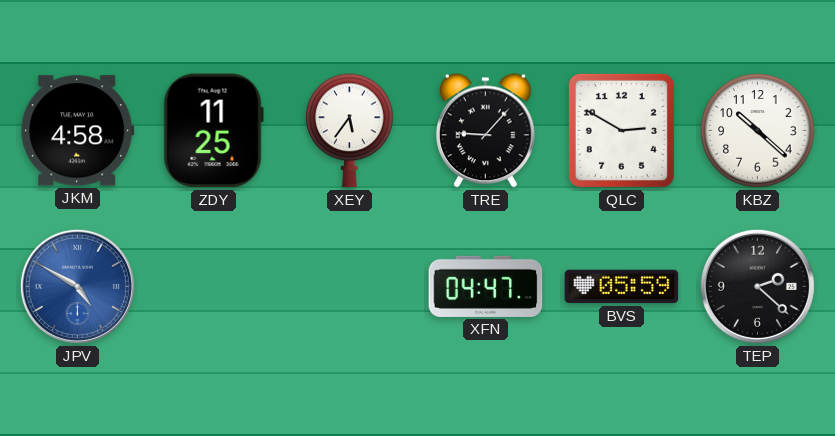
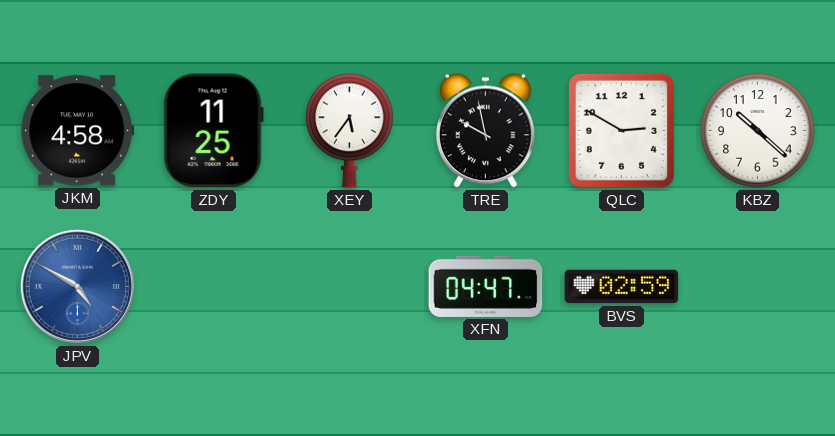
TRE: 9:07 -> 9:58 (486, 131)
BVS: 05:59 -> 02:59 (622, 287)
TEP: 2:22 -> none (757, 286)
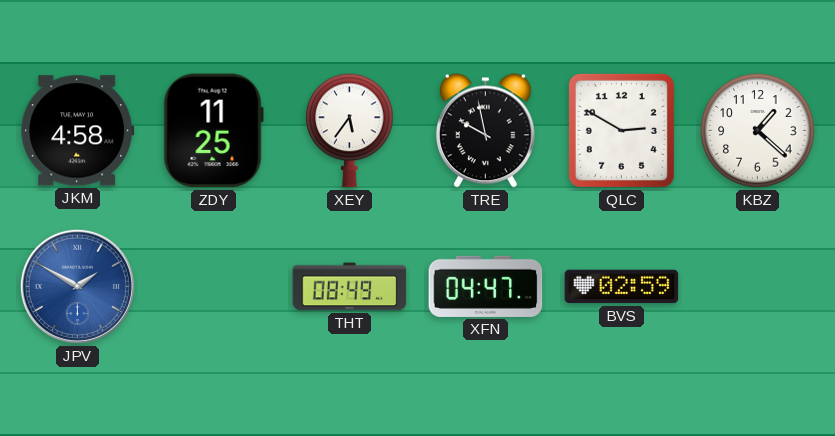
KBZ: 10:22 -> 1:22 (758, 131)
JPV: 4:50 -> 1:50 (77, 286)
THT: none -> 08:49 (350, 287)
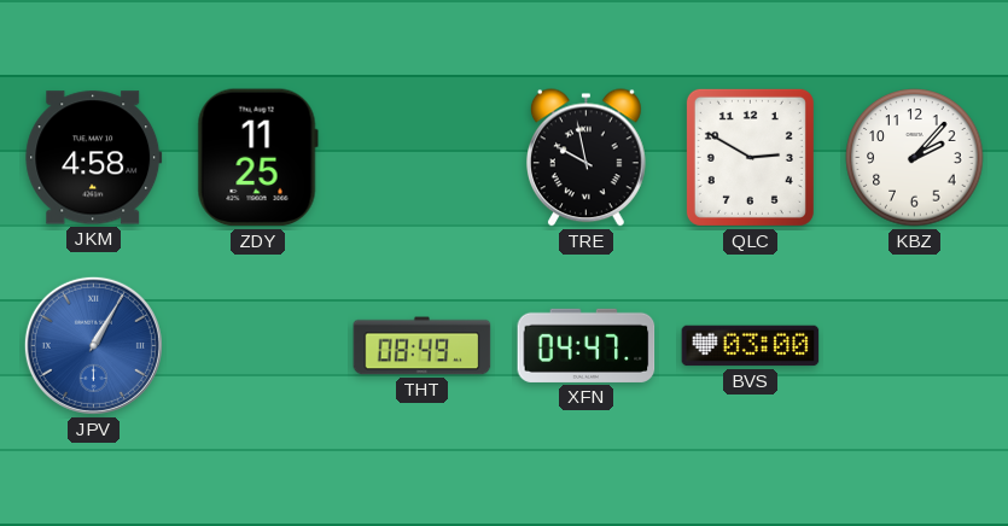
XEY: 5:36 -> none (350, 131)
KBZ: 1:22 -> 2:07 (915, 158)
JPV: 1:50 -> 1:05 (93, 345)
BVS: 02:59 -> 03:00 (751, 346)
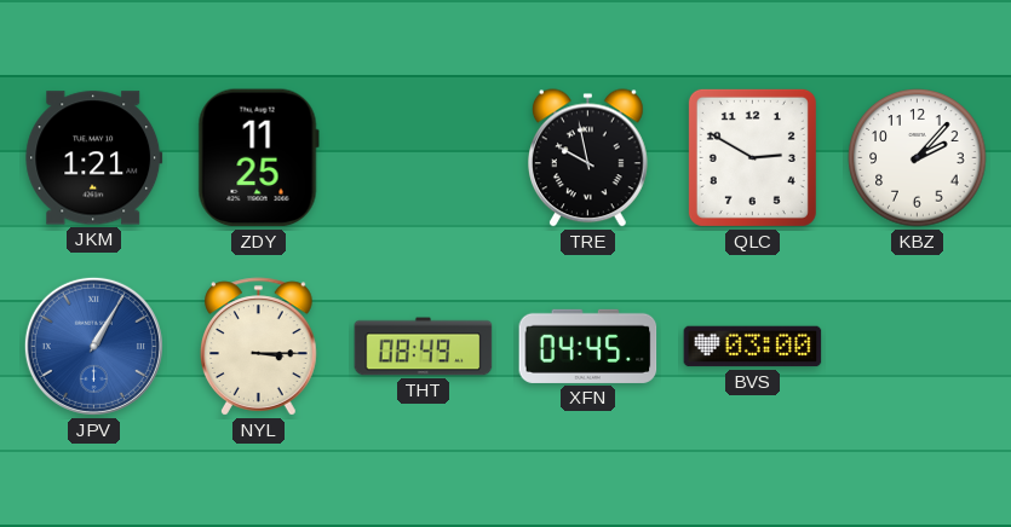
JKM: 4:58 -> 1:21 (94, 158)
NYL: none -> 3:15 (259, 347)
XFN: 04:47 -> 04:45 (588, 346)
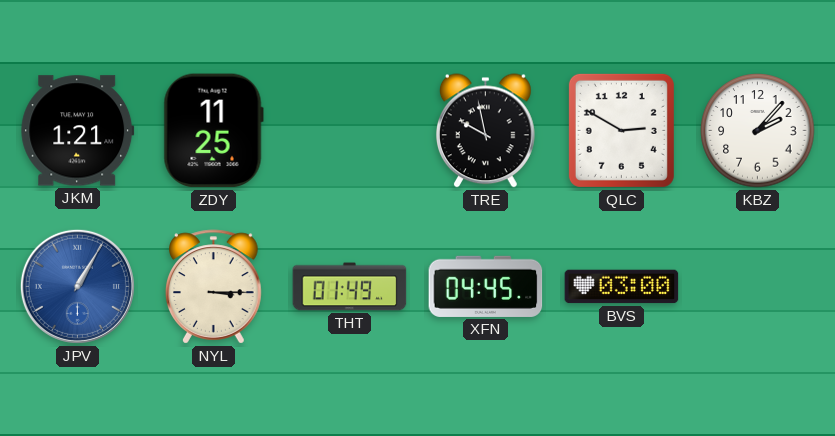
THT: 08:49 -> 01:49 (350, 287)
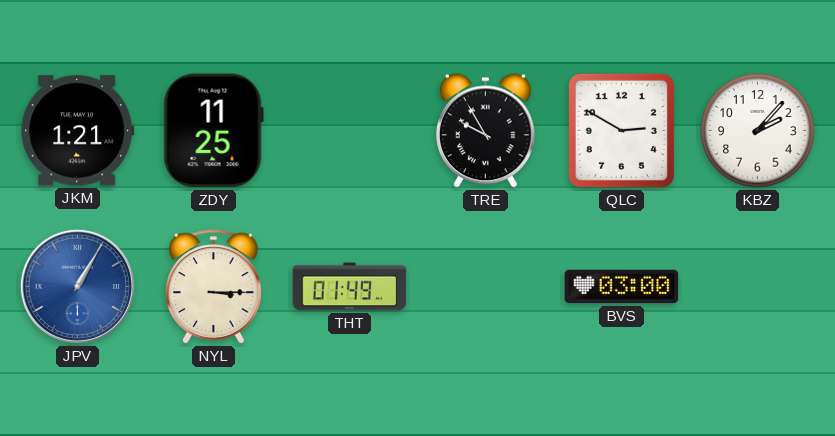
TRE: 9:58 -> 9:55 (486, 131)
XFN: 04:45 -> none (486, 286)
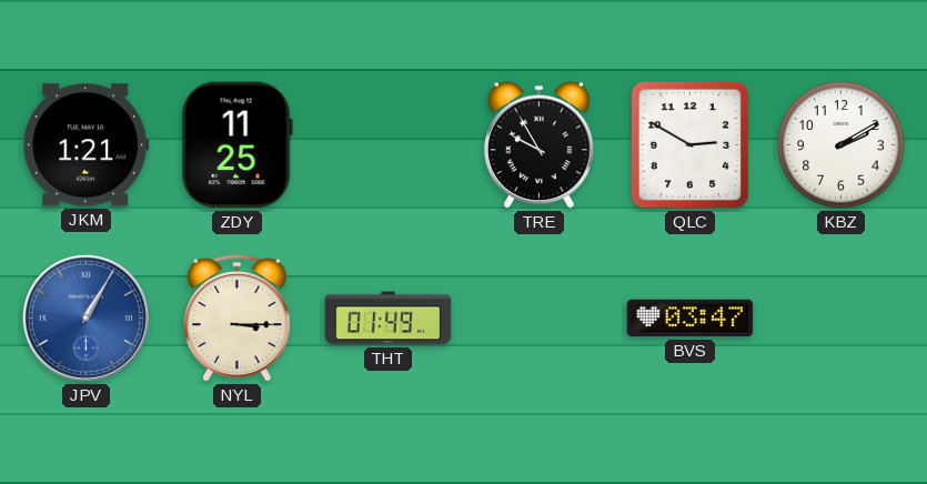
KBZ: 2:07 -> 2:10 (842, 145)
BVS: 03:00 -> 03:47 (691, 319)
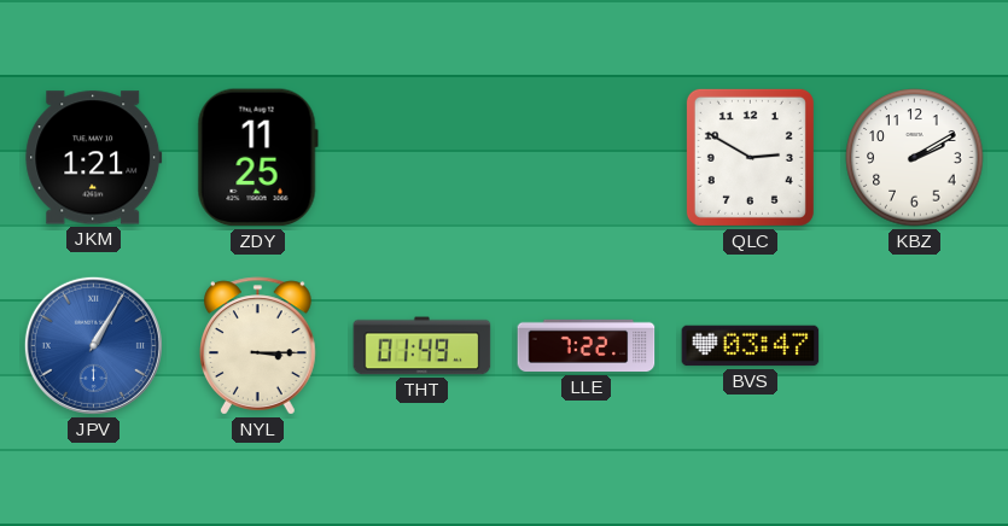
TRE: 9:55 -> none (540, 145)
LLE: none -> 7:22 (587, 346)
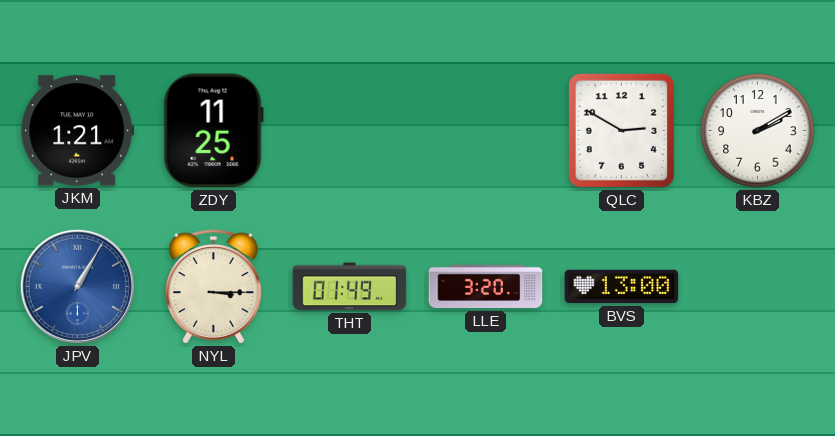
LLE: 7:22 -> 3:20 (486, 287)
BVS: 03:47 -> 13:00 (622, 287)
